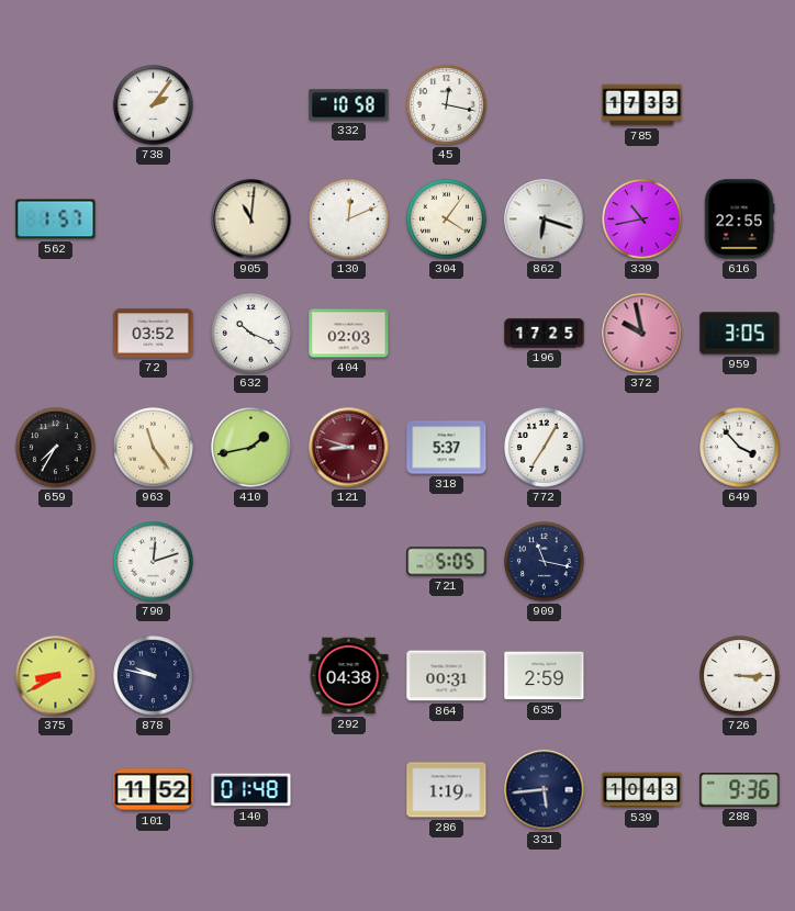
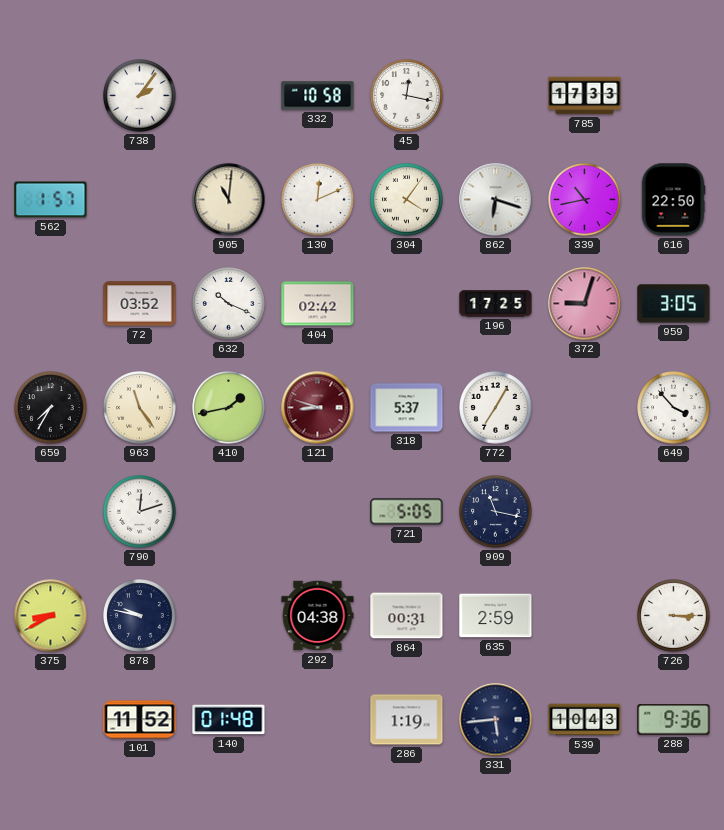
616: 22:55 -> 22:50 (673, 200)
404: 02:03 -> 02:42 (318, 304)
372: 9:58 -> 9:03 (585, 304)
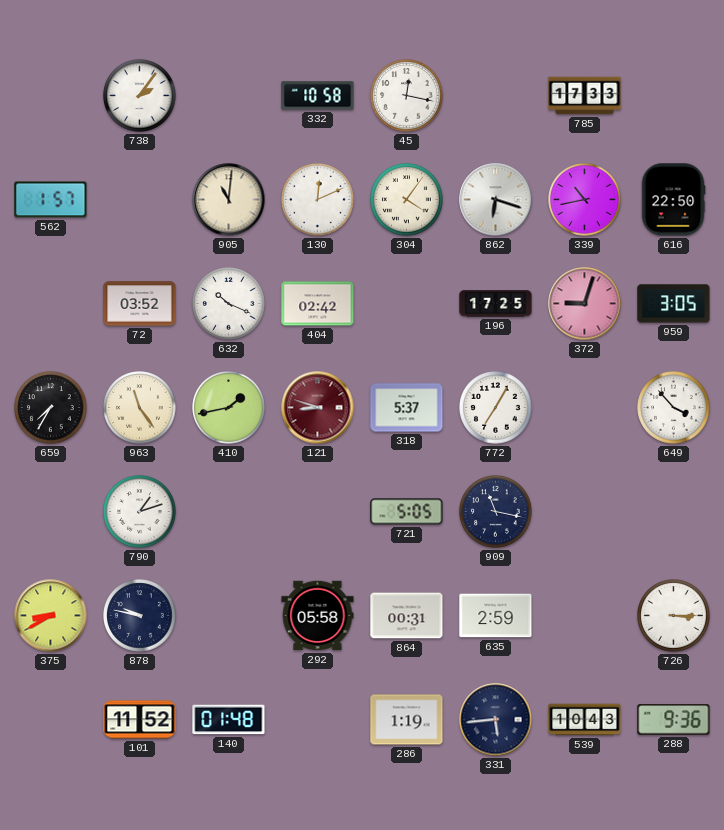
790: 12:12 -> 1:12 (140, 512)
292: 04:38 -> 05:58 (318, 616)
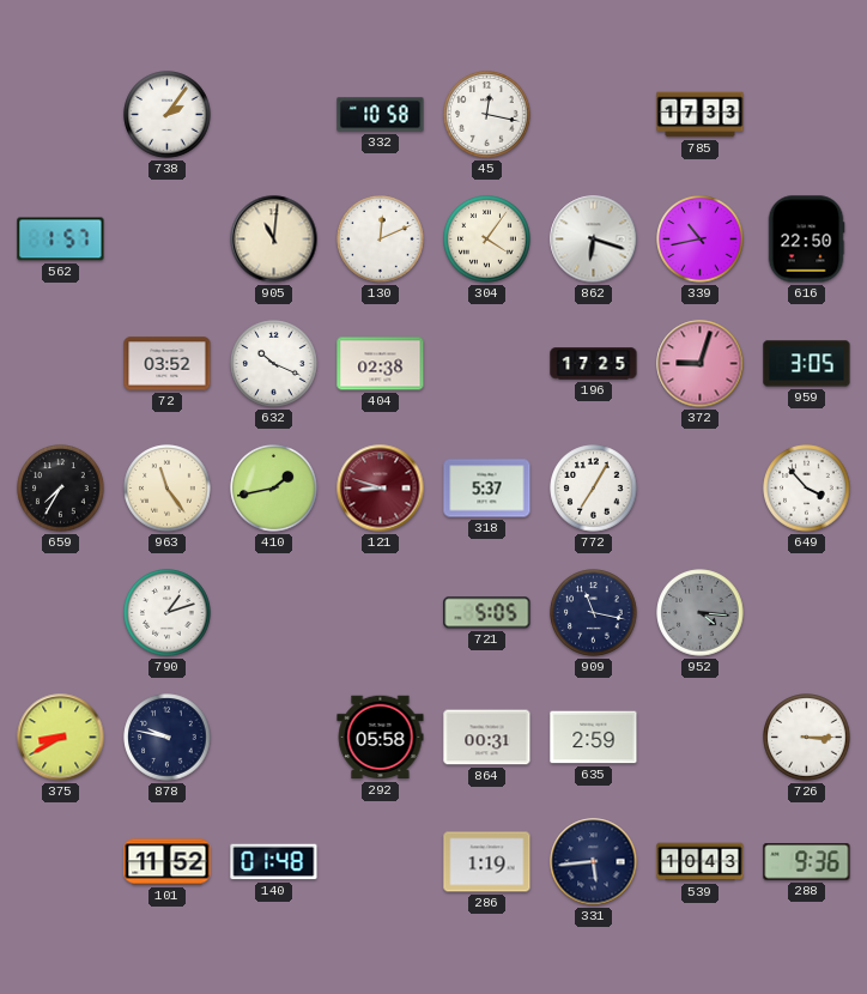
404: 02:42 -> 02:38 (381, 364)
952: none -> 4:16 (701, 613)
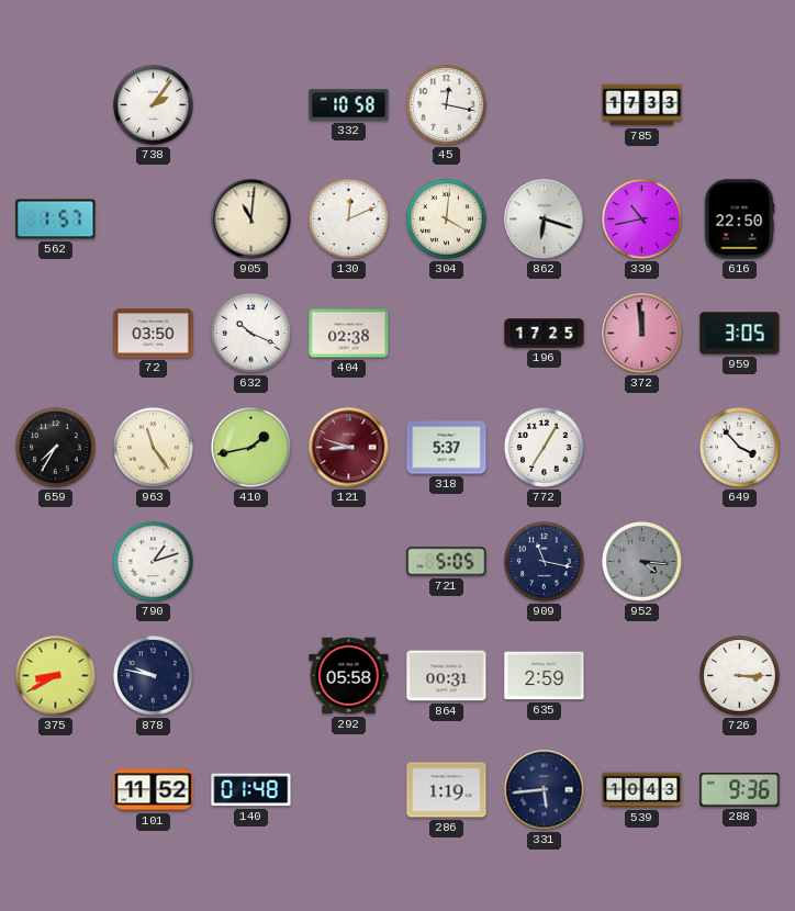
304: 4:06 -> 4:01 (447, 220)
72: 03:52 -> 03:50 (154, 334)
372: 9:03 -> 11:59 (642, 334)
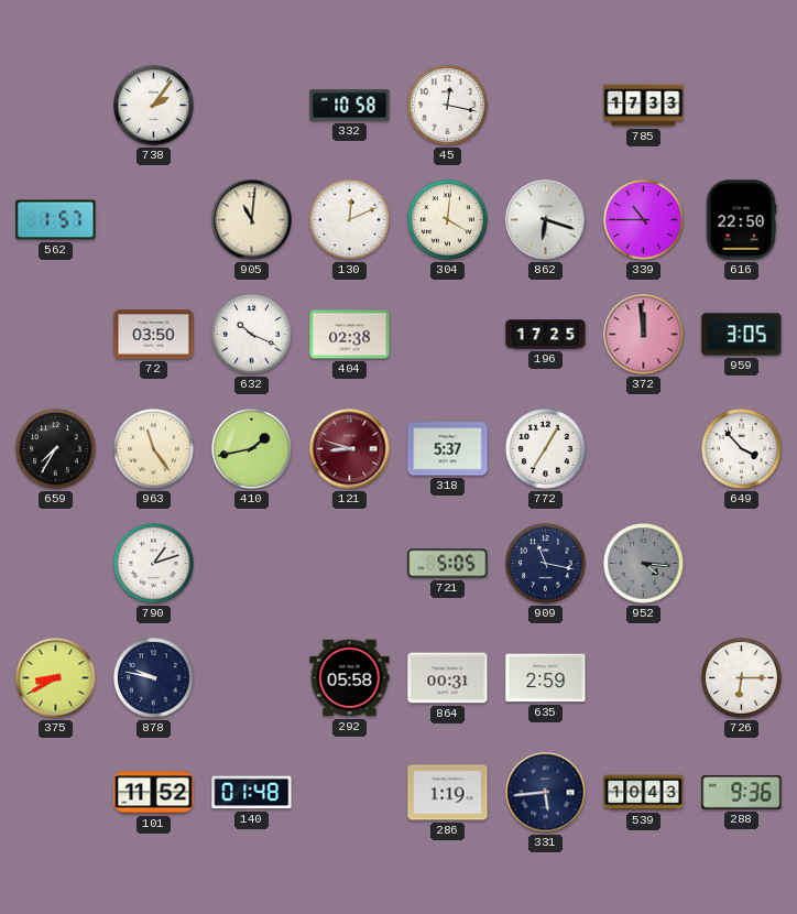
339: 10:43 -> 10:45 (644, 220)
726: 3:15 -> 6:15 (742, 678)
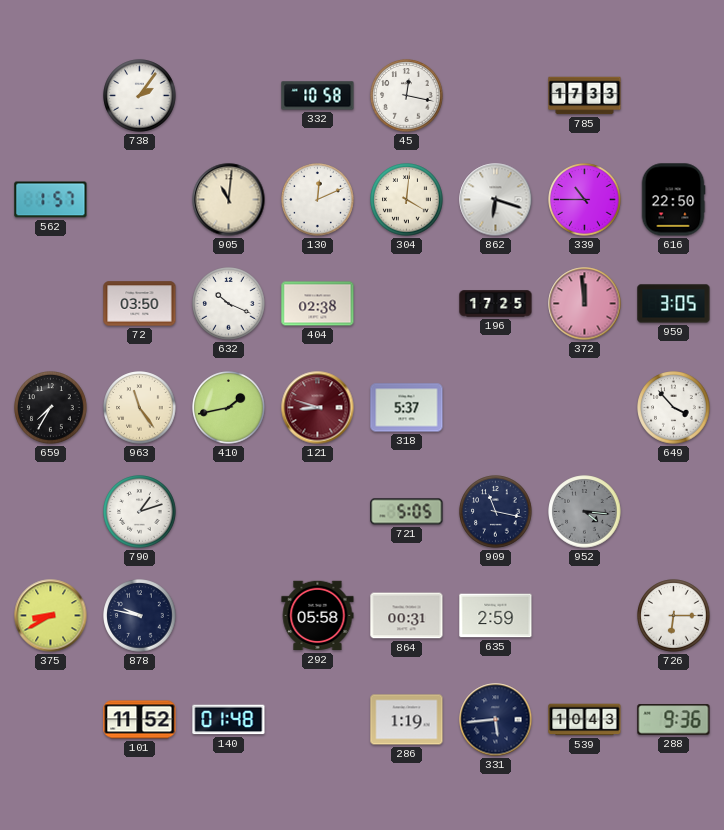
772: 7:05 -> none (546, 449)
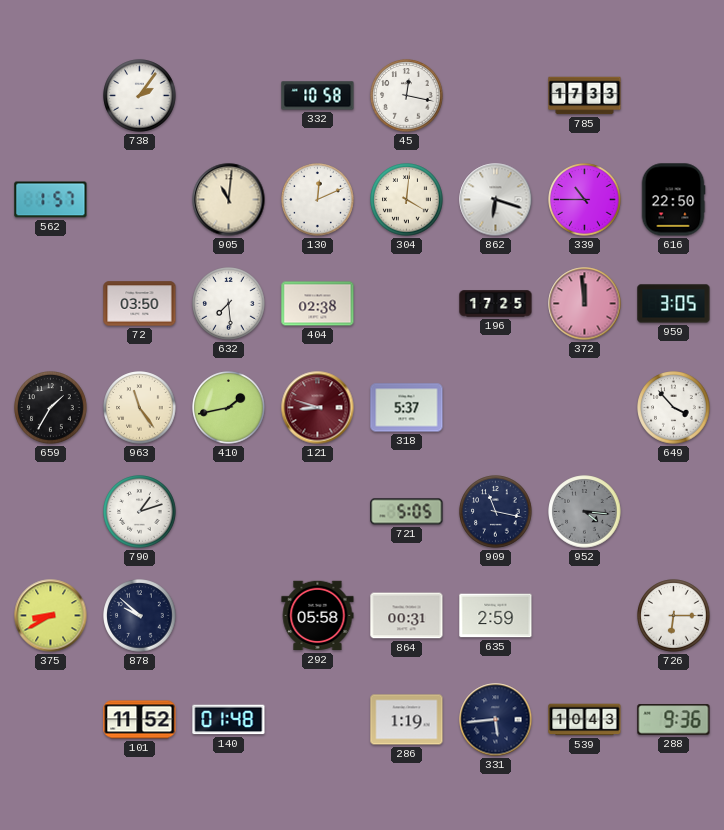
632: 10:19 -> 7:29 (229, 304)
659: 7:35 -> 1:35 (51, 408)
878: 9:47 -> 9:52 (140, 616)
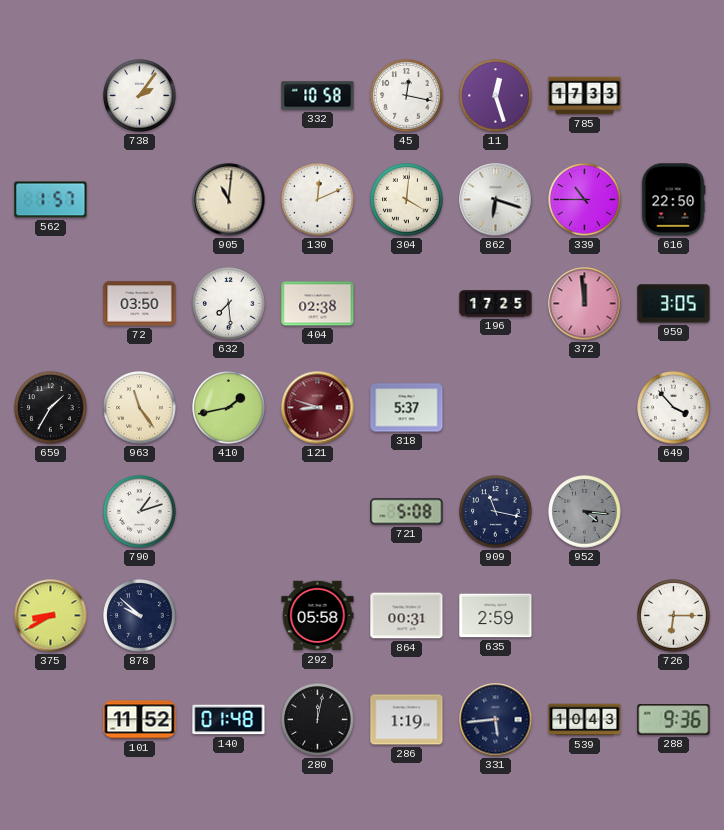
11: none -> 12:27 (496, 96)
721: 5:05 -> 5:08 (407, 512)
280: none -> 12:02 (318, 720)
